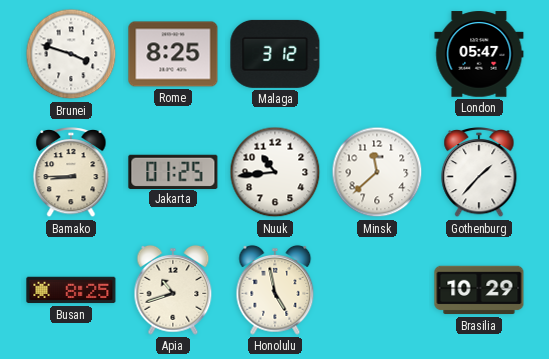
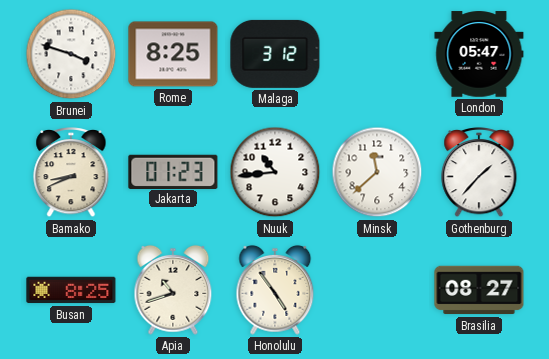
Bamako: 8:45 -> 8:41 (71, 173)
Jakarta: 01:25 -> 01:23 (173, 171)
Honolulu: 4:58 -> 4:54 (275, 290)
Brasilia: 10:29 -> 08:27 (479, 290)
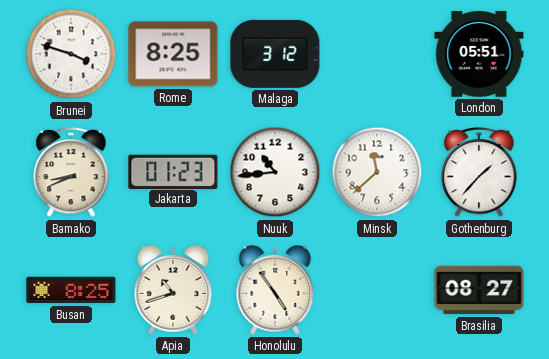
London: 05:47 -> 05:51 (479, 54)
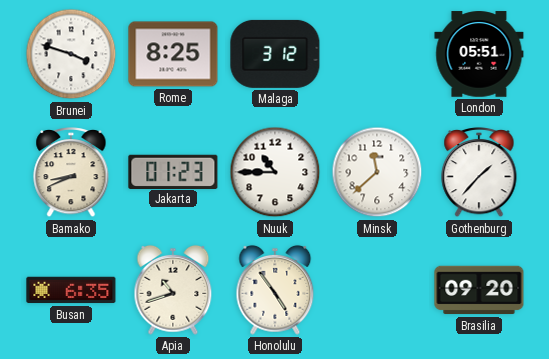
Nuuk: 10:44 -> 10:45 (275, 172)
Busan: 8:25 -> 6:35 (71, 290)
Brasilia: 08:27 -> 09:20 (479, 290)
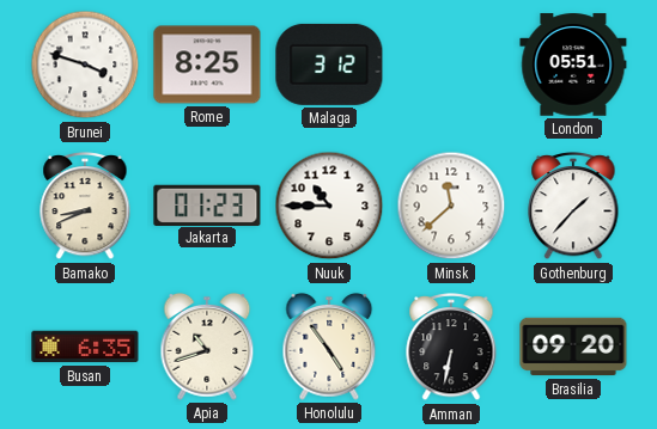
Amman: none -> 6:32 (451, 348)
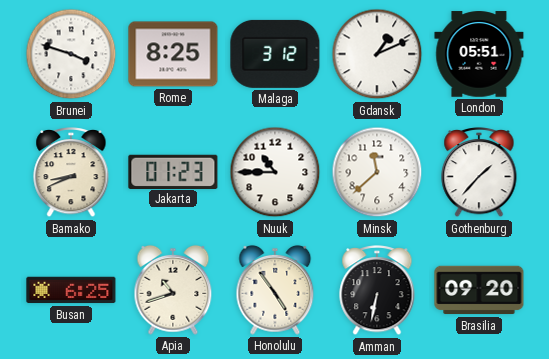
Gdansk: none -> 1:11 (377, 54)
Busan: 6:35 -> 6:25 (71, 290)
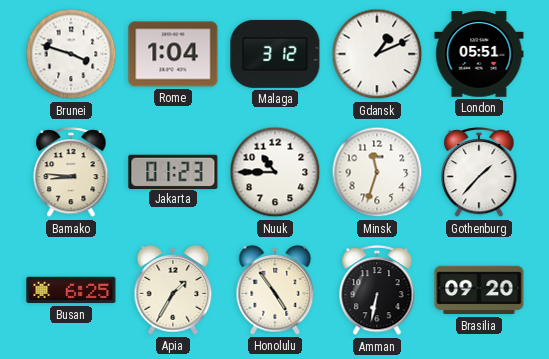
Rome: 8:25 -> 1:04 (173, 54)
Bamako: 8:41 -> 8:46 (71, 173)
Minsk: 11:38 -> 11:33 (377, 172)
Apia: 10:42 -> 1:35 (173, 290)
